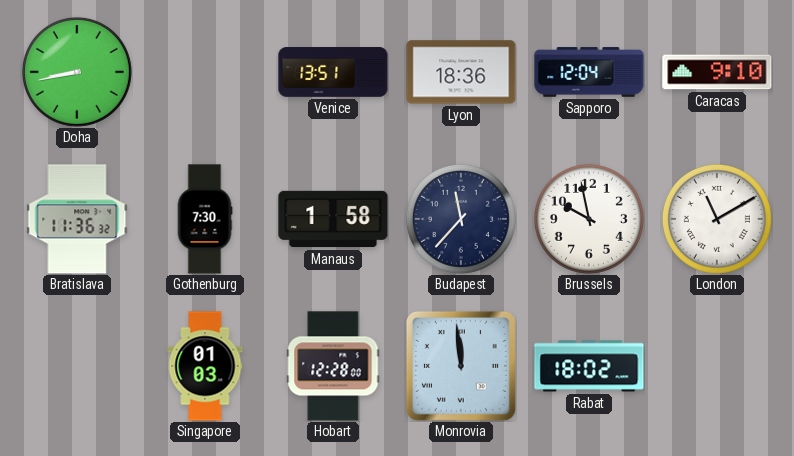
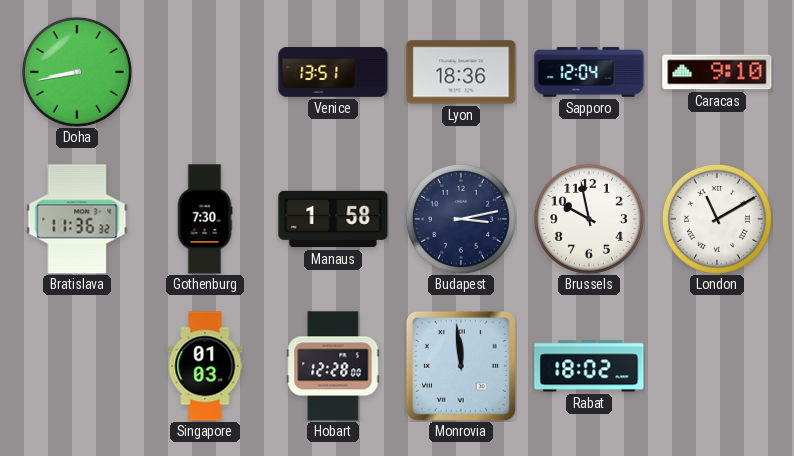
Budapest: 11:37 -> 3:13 (461, 219)
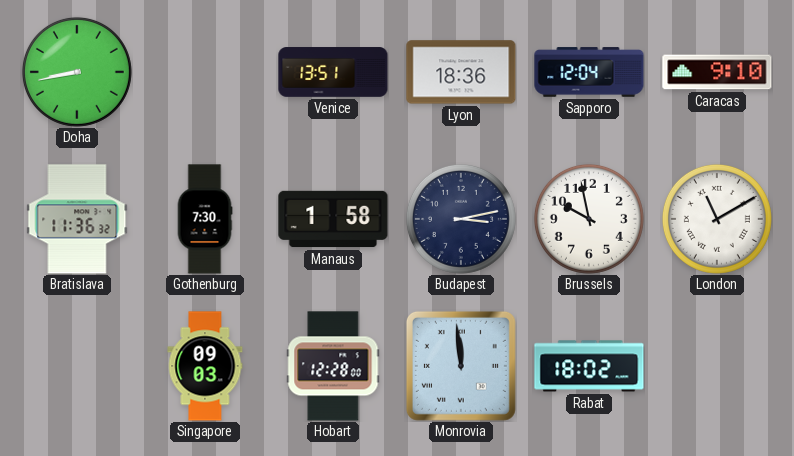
Singapore: 01:03 -> 09:03 (205, 366)
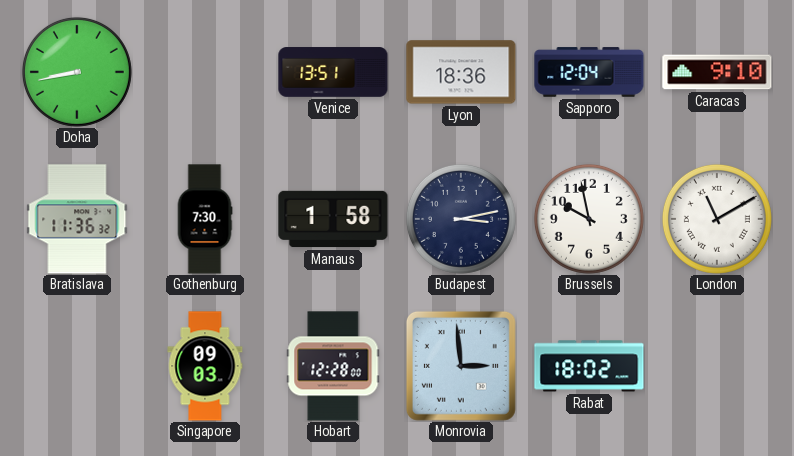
Monrovia: 11:59 -> 2:59 (461, 366)
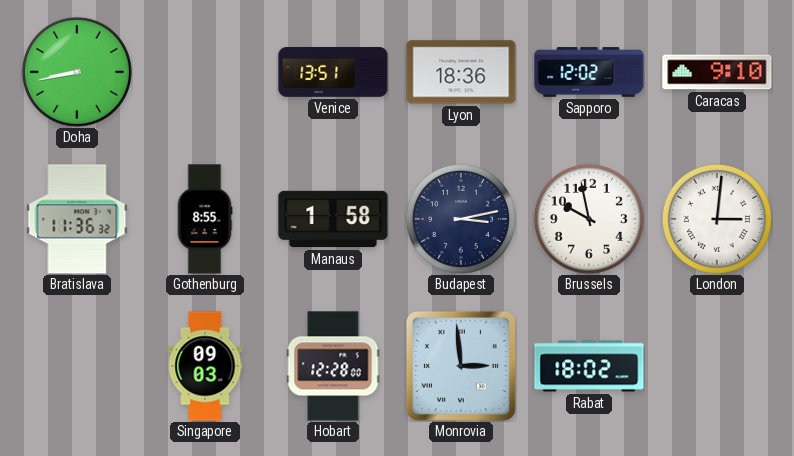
Sapporo: 12:04 -> 12:02 (589, 72)
Gothenburg: 7:30 -> 8:55 (205, 219)
London: 11:10 -> 3:01 (717, 219)
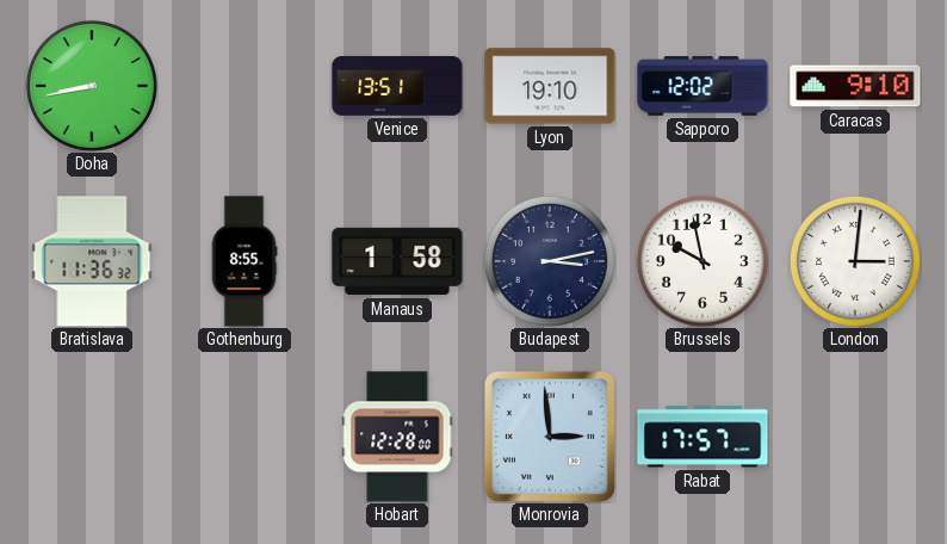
Lyon: 18:36 -> 19:10 (550, 86)
Singapore: 09:03 -> none (205, 366)
Rabat: 18:02 -> 17:57 (702, 437)
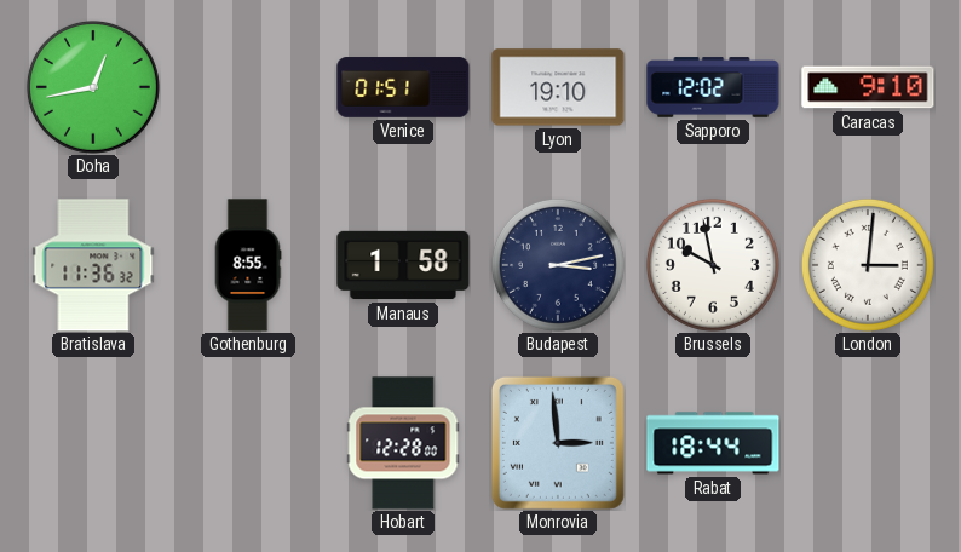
Doha: 8:43 -> 12:43 (93, 87)
Venice: 13:51 -> 01:51 (403, 87)
Rabat: 17:57 -> 18:44 (713, 443)
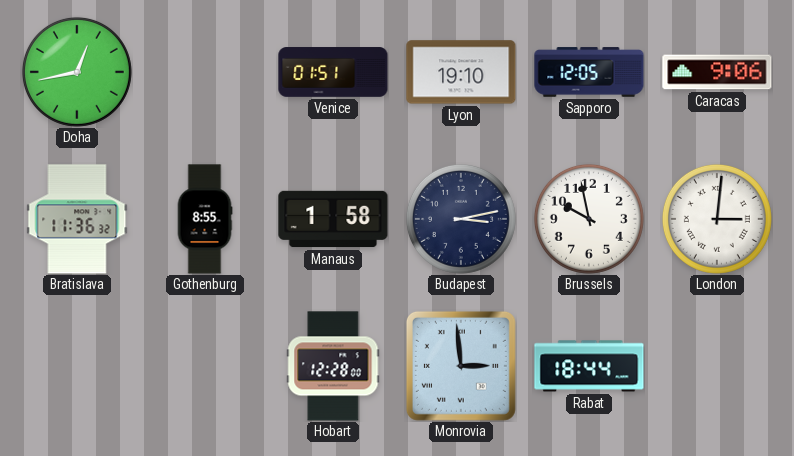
Sapporo: 12:02 -> 12:05 (589, 72)
Caracas: 9:10 -> 9:06 (717, 72)
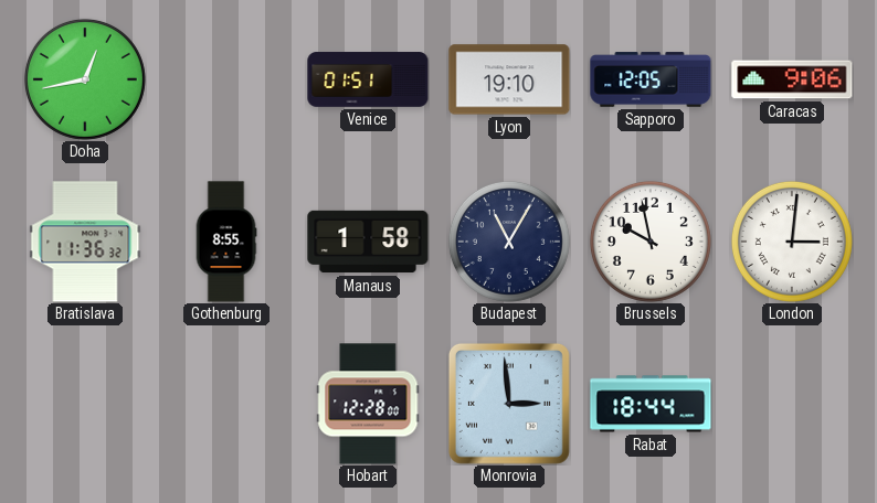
Budapest: 3:13 -> 11:05 (509, 242)
